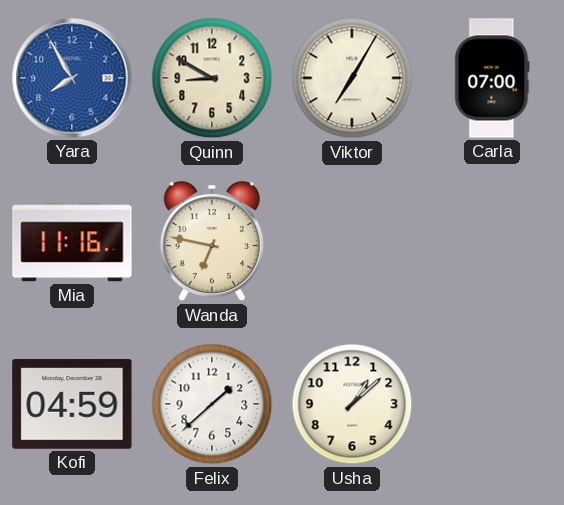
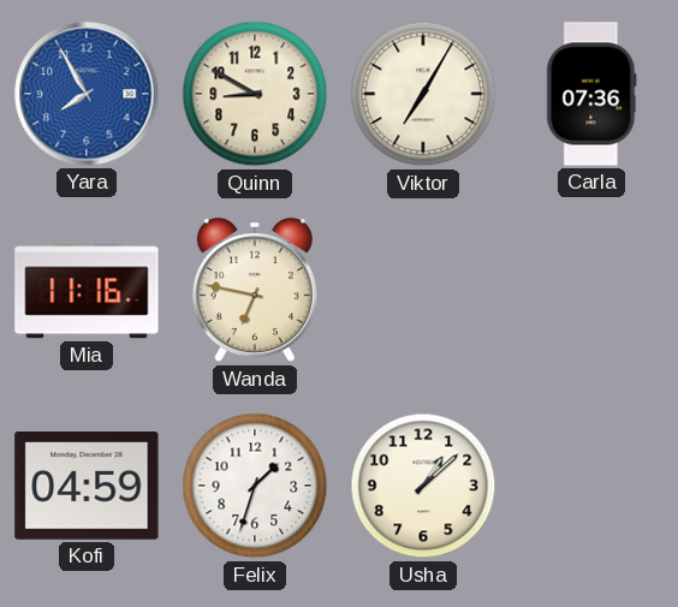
Carla: 07:00 -> 07:36 (591, 94)
Felix: 1:38 -> 1:33 (255, 486)
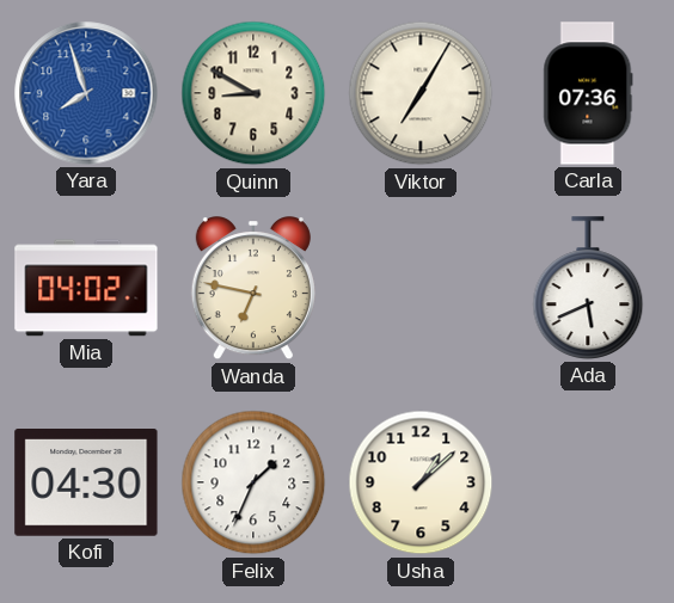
Yara: 7:55 -> 7:57 (86, 93)
Mia: 11:16 -> 04:02 (86, 288)
Ada: none -> 5:41 (588, 288)
Kofi: 04:59 -> 04:30 (86, 484)
Felix: 1:33 -> 1:34 (253, 482)
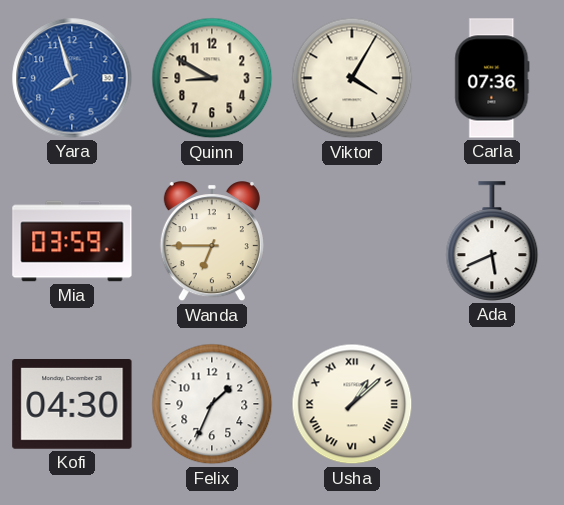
Viktor: 7:05 -> 4:05 (352, 78)
Mia: 04:02 -> 03:59 (72, 241)
Wanda: 6:47 -> 6:45 (212, 242)
Usha numerals: Arabic -> Roman (352, 404)
